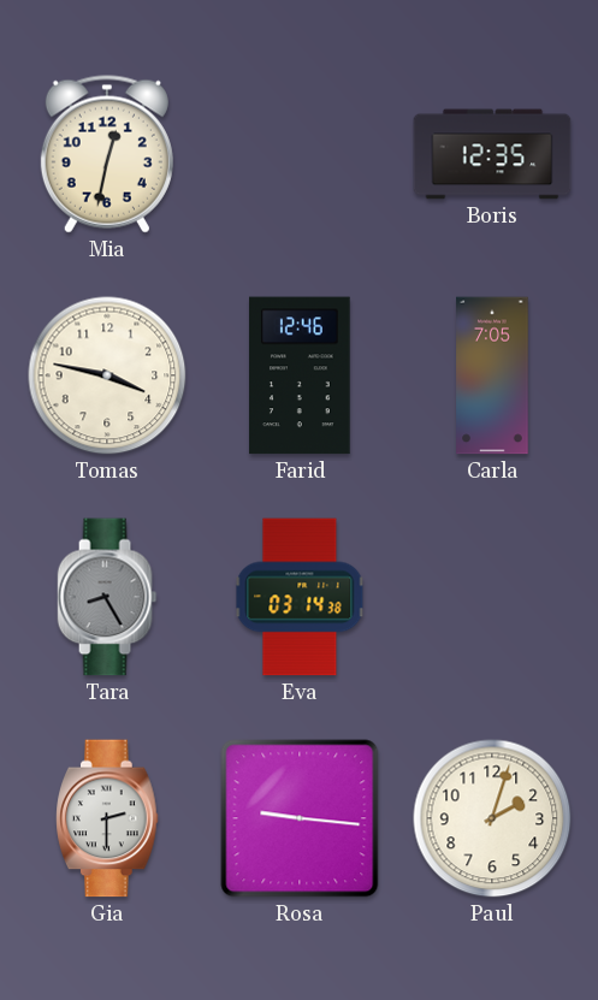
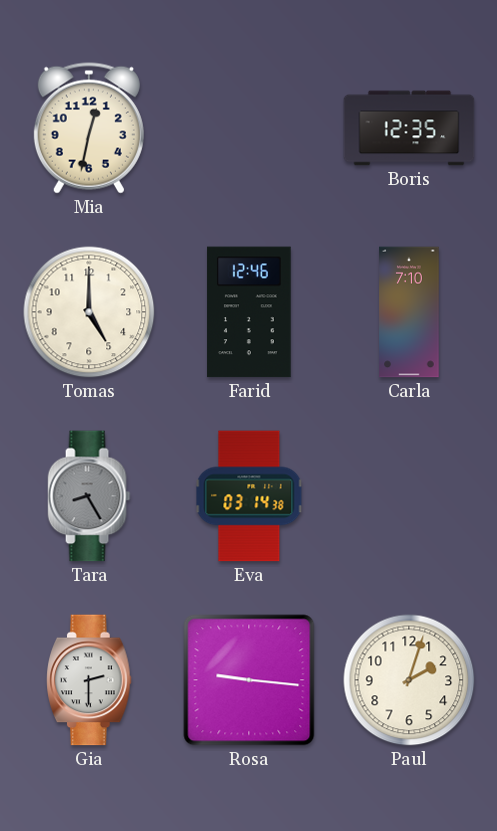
Tomas: 3:47 -> 5:00 (89, 312)
Carla: 7:05 -> 7:10 (409, 312)
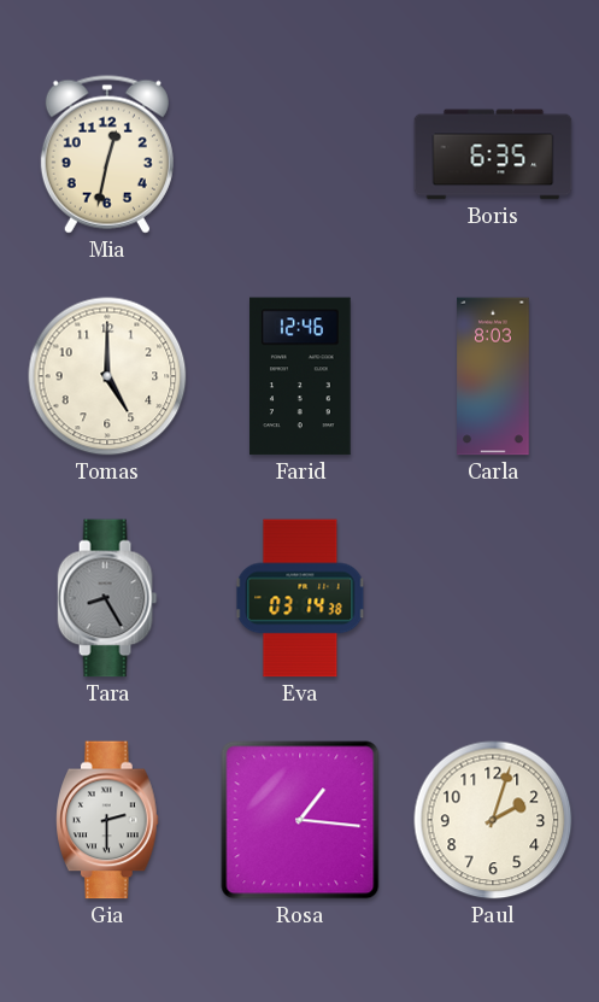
Boris: 12:35 -> 6:35 (493, 154)
Carla: 7:10 -> 8:03 (493, 376)
Rosa: 9:16 -> 1:16 (300, 820)
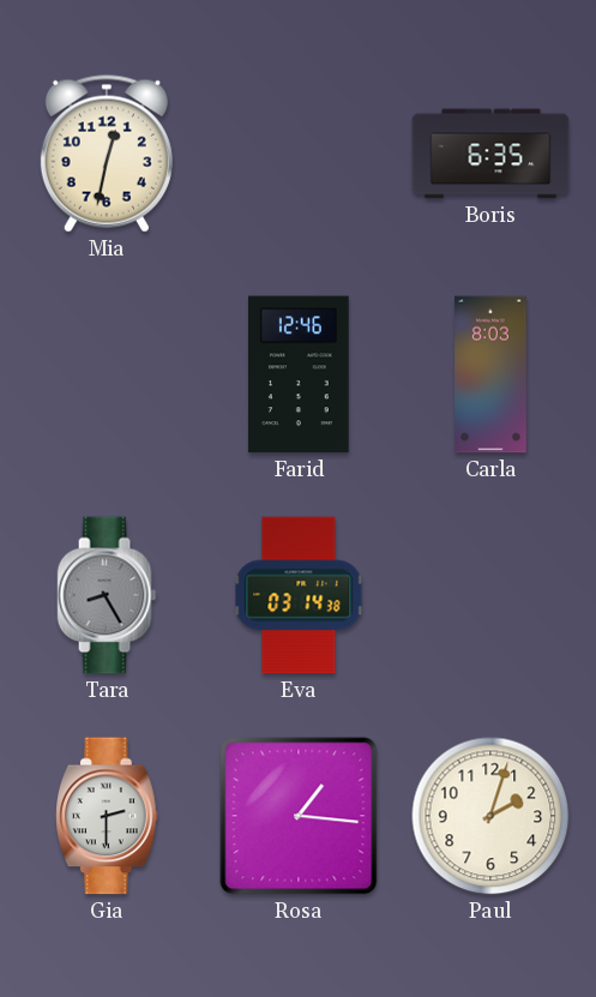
Tomas: 5:00 -> none (107, 376)
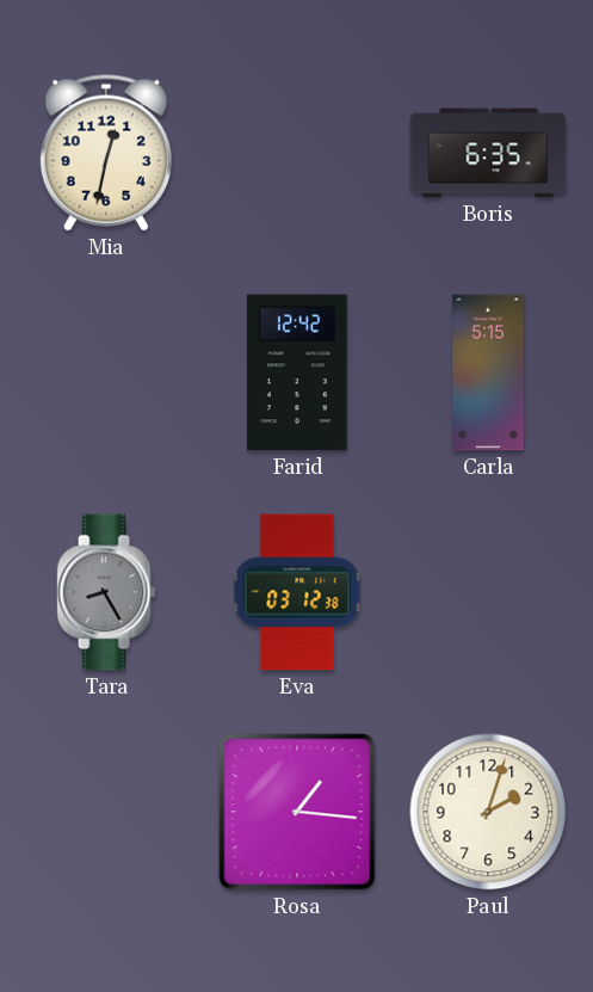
Farid: 12:46 -> 12:42 (297, 372)
Carla: 8:03 -> 5:15 (488, 372)
Eva: 03:14 -> 03:12 (297, 592)
Gia: 2:30 -> none (107, 816)
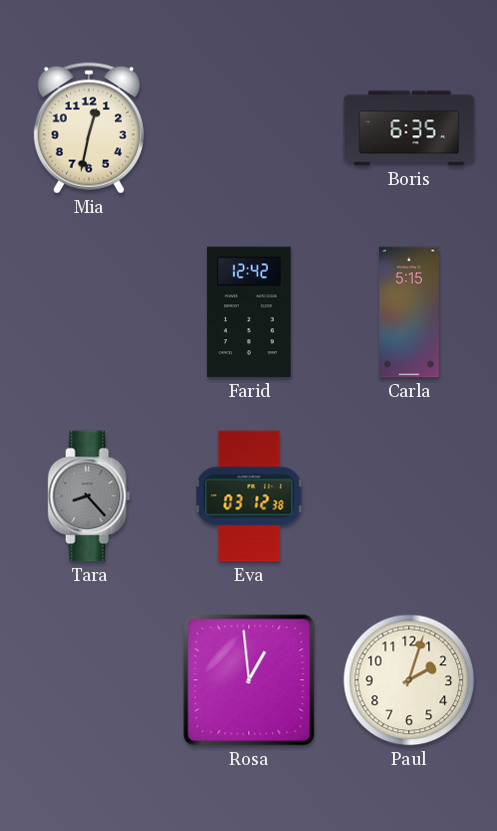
Tara: 8:25 -> 8:23 (89, 496)
Rosa: 1:16 -> 12:59 (249, 680)
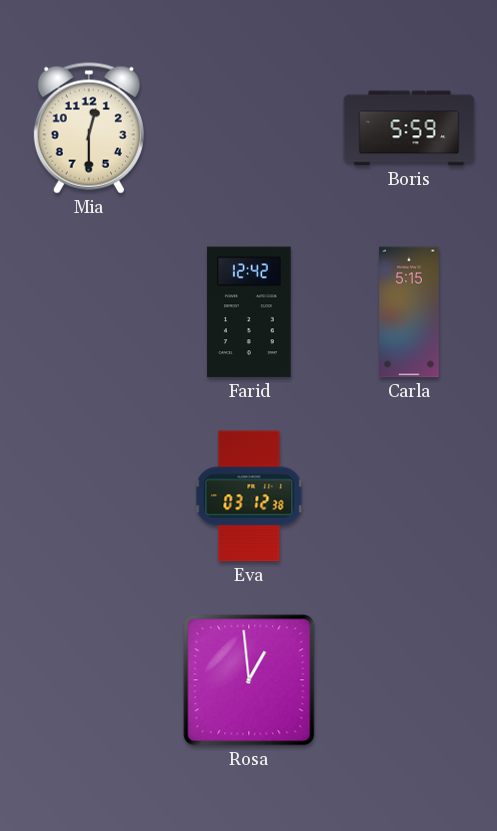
Mia: 12:32 -> 12:30 (89, 128)
Boris: 6:35 -> 5:59 (409, 128)
Tara: 8:23 -> none (89, 496)
Paul: 2:03 -> none (409, 680)
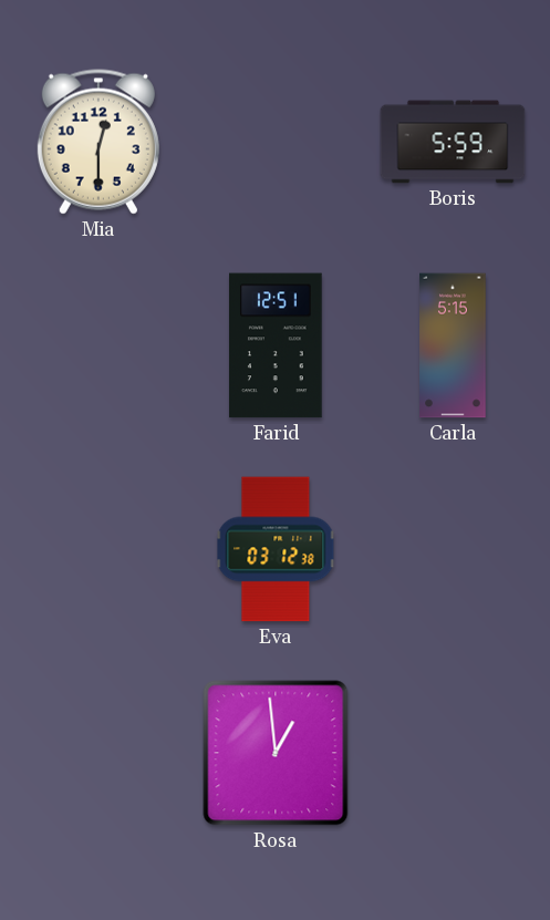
Farid: 12:42 -> 12:51 (276, 345)
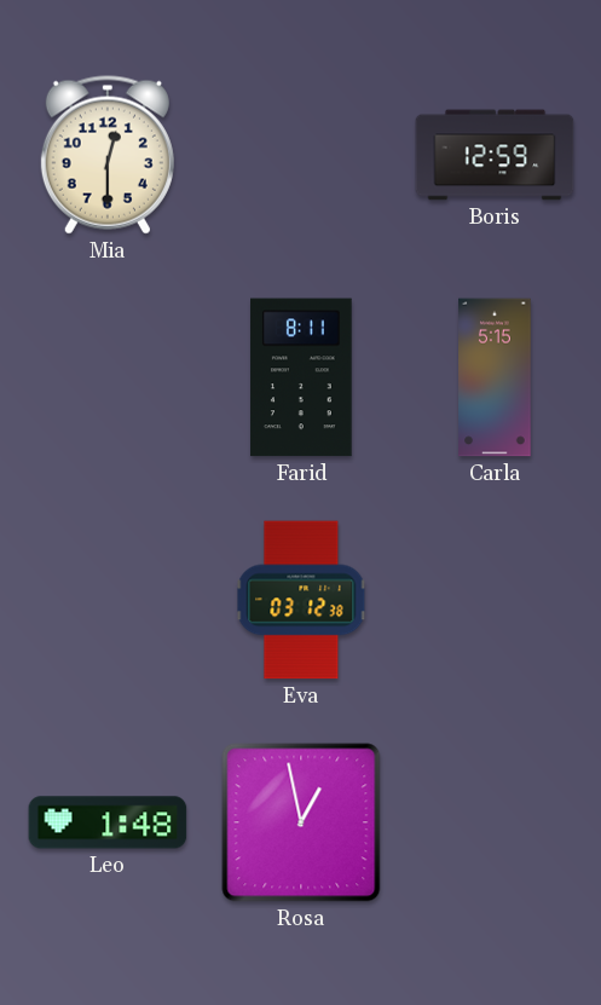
Boris: 5:59 -> 12:59 (495, 155)
Farid: 12:51 -> 8:11 (301, 377)
Leo: none -> 1:48 (108, 822)
Rosa: 12:59 -> 12:58 (301, 822)
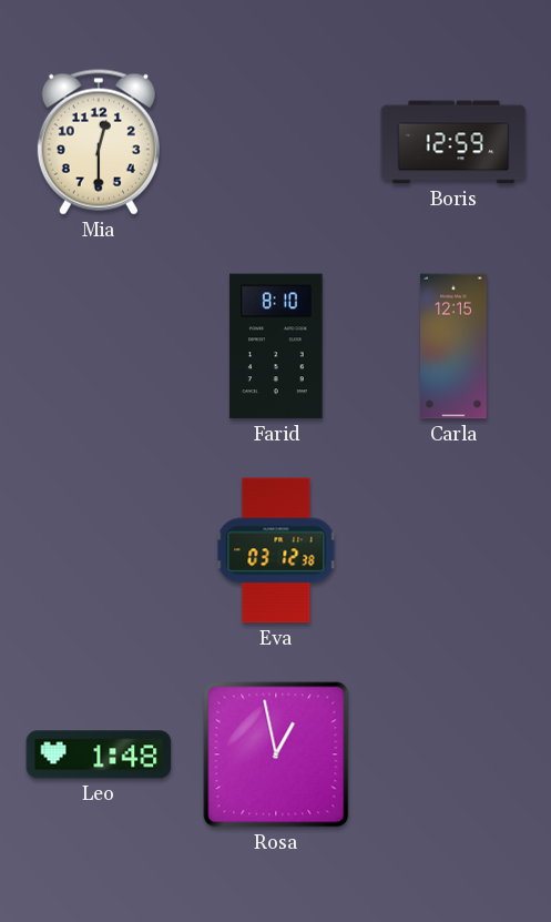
Farid: 8:11 -> 8:10 (276, 346)
Carla: 5:15 -> 12:15 (453, 346)
